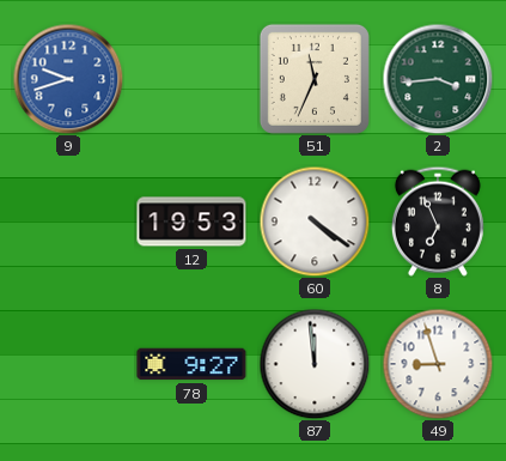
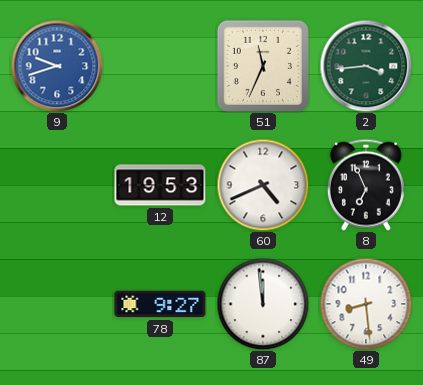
60: 4:21 -> 4:41 (263, 185)
49: 8:57 -> 8:29 (366, 304)
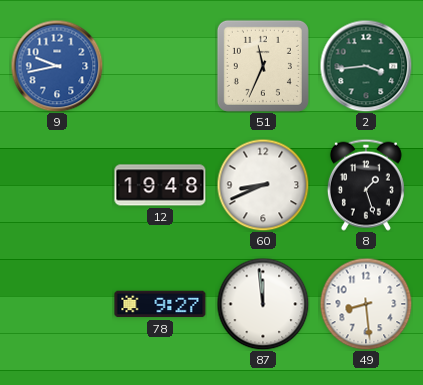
9: 9:42 -> 9:43 (57, 66)
12: 19:53 -> 19:48 (160, 185)
60: 4:41 -> 8:41 (263, 185)
8: 6:56 -> 1:27 (366, 185)
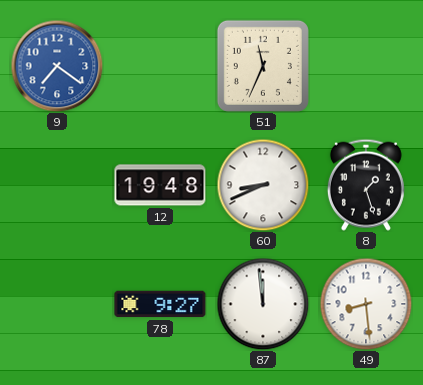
9: 9:43 -> 7:21 (57, 66)
2: 3:44 -> none (366, 66)
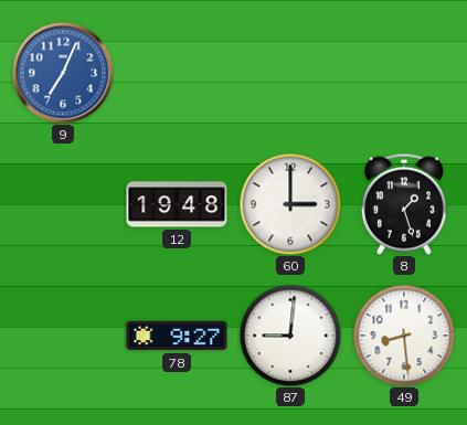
9: 7:21 -> 7:04 (63, 73)
51: 11:34 -> none (263, 66)
60: 8:41 -> 3:00 (290, 204)
87: 11:59 -> 9:01 (290, 336)
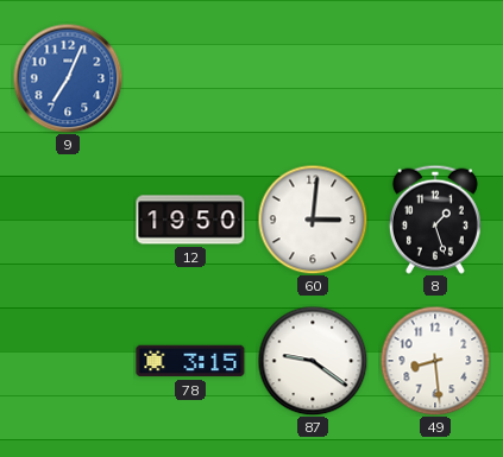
12: 19:48 -> 19:50 (190, 220)
60: 3:00 -> 3:01 (313, 220)
78: 9:27 -> 3:15 (190, 361)
87: 9:01 -> 9:21 (313, 361)
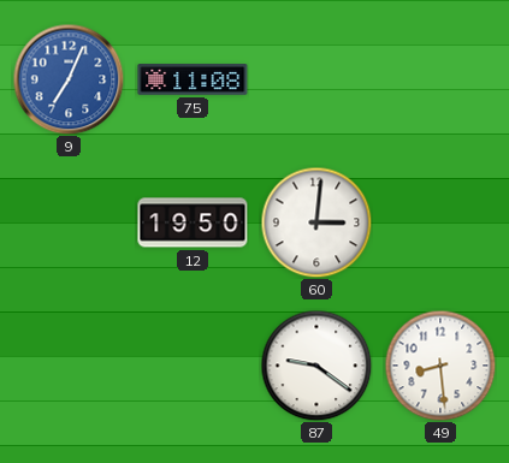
75: none -> 11:08 (193, 79)
8: 1:27 -> none (435, 220)
78: 3:15 -> none (190, 361)
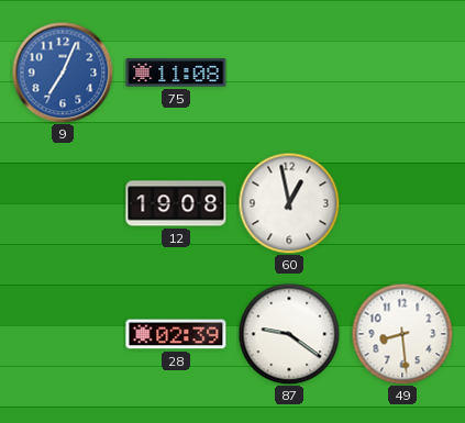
12: 19:50 -> 19:08 (176, 203)
60: 3:01 -> 12:58 (289, 203)
28: none -> 02:39 (176, 334)
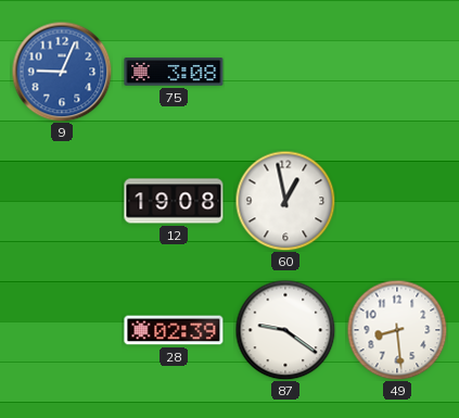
9: 7:04 -> 9:04 (62, 72)
75: 11:08 -> 3:08 (174, 72)
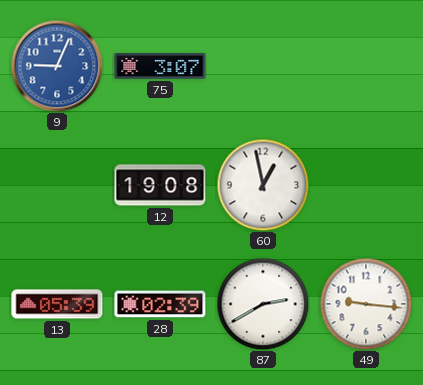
75: 3:08 -> 3:07 (160, 66)
13: none -> 05:39 (57, 304)
87: 9:21 -> 2:40 (263, 304)
49: 8:29 -> 9:16 (366, 304)
